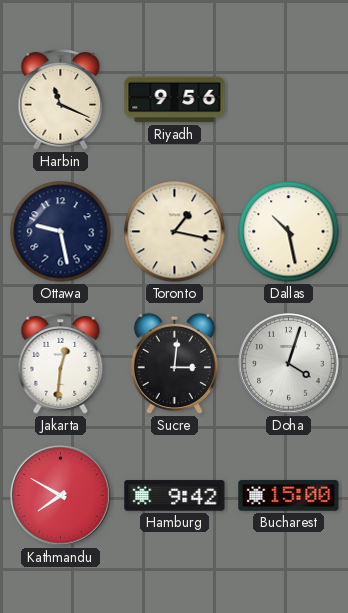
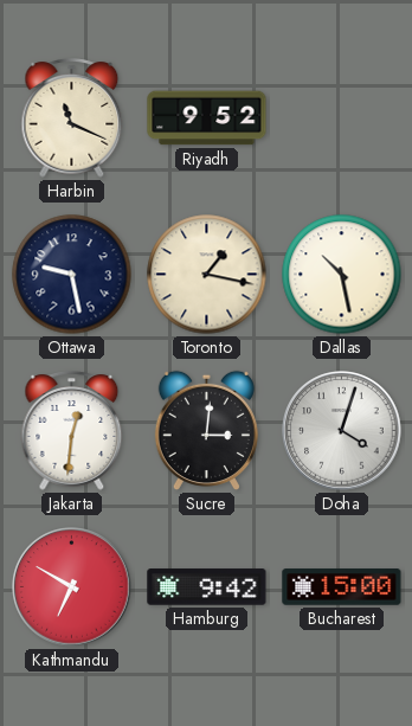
Riyadh: 9:56 -> 9:52 (207, 118)
Kathmandu: 7:50 -> 6:50 (72, 587)
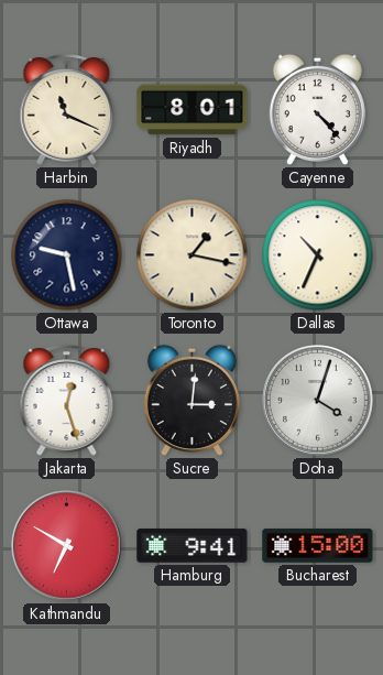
Riyadh: 9:52 -> 8:01 (193, 110)
Cayenne: none -> 4:23 (317, 109)
Dallas: 10:28 -> 10:34 (318, 255)
Jakarta: 12:31 -> 12:27 (67, 401)
Hamburg: 9:42 -> 9:41 (193, 546)
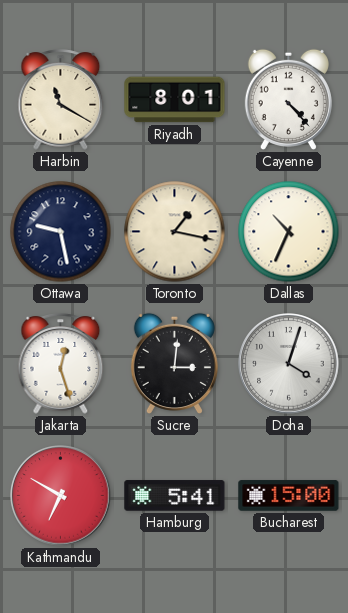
Harbin: 11:19 -> 11:20 (61, 100)
Hamburg: 9:41 -> 5:41 (175, 496)
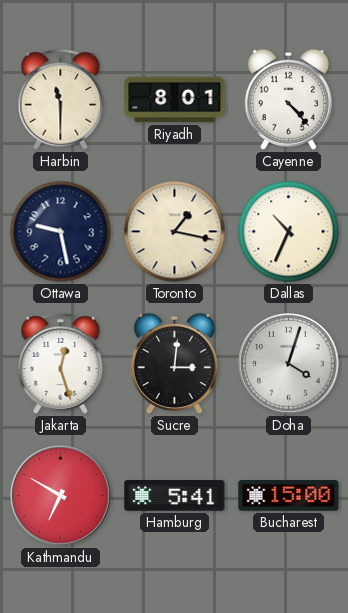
Harbin: 11:20 -> 11:30 (61, 100)
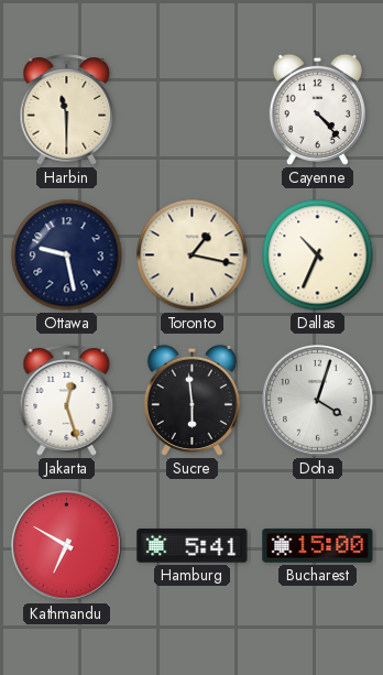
Riyadh: 8:01 -> none (175, 100)
Sucre: 3:01 -> 5:59 (191, 400)
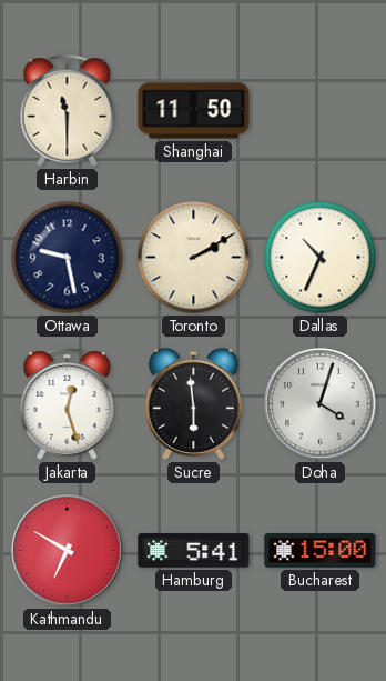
Shanghai: none -> 11:50 (194, 111)
Cayenne: 4:23 -> none (317, 109)
Toronto: 1:17 -> 2:10 (194, 258)
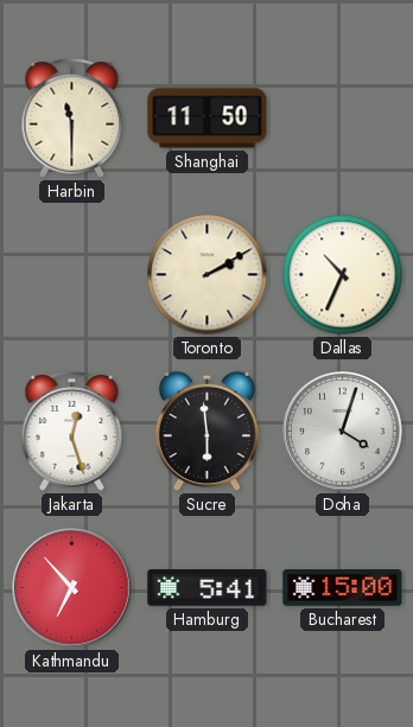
Ottawa: 9:28 -> none (68, 258)
Kathmandu: 6:50 -> 6:53 (72, 588)
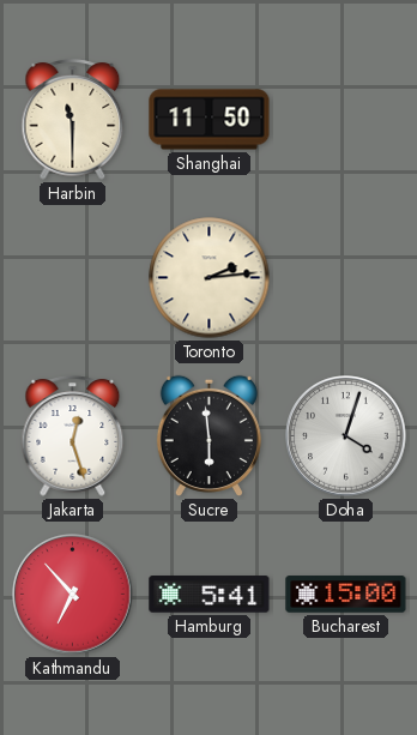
Toronto: 2:10 -> 2:14 (210, 278)
Dallas: 10:34 -> none (343, 275)
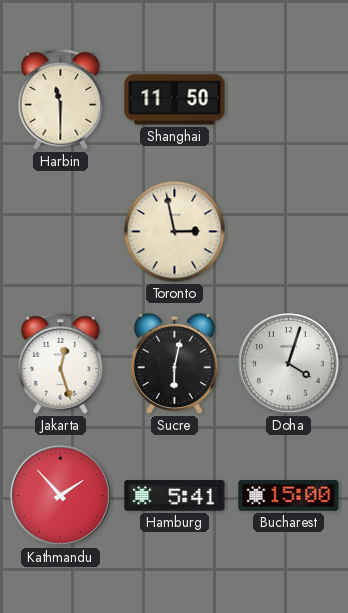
Toronto: 2:14 -> 2:58 (175, 232)
Sucre: 5:59 -> 6:02 (174, 363)
Kathmandu: 6:53 -> 1:53 (61, 496)
